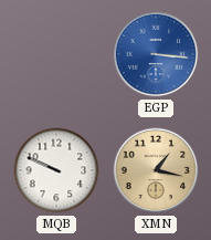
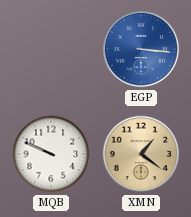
XMN: 1:17 -> 1:21 (141, 154)
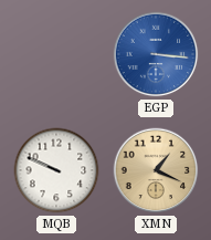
XMN: 1:21 -> 1:19 (156, 170)
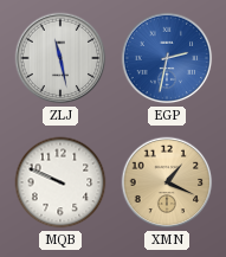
ZLJ: none -> 11:28 (60, 58)
EGP: 3:16 -> 2:32 (167, 58)
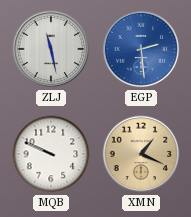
EGP: 2:32 -> 2:29 (141, 49)
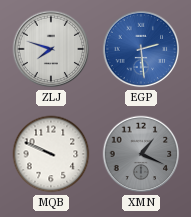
ZLJ: 11:28 -> 7:48 (51, 49)
XMN dial: champagne -> grey (141, 154)
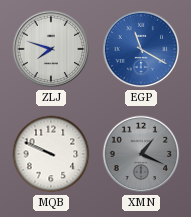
EGP: 2:29 -> 11:20 (141, 49)
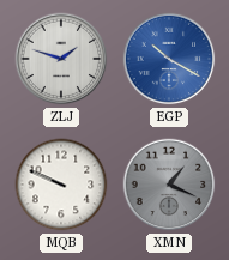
ZLJ: 7:48 -> 1:48 (61, 59)
EGP: 11:20 -> 10:20 (169, 59)
